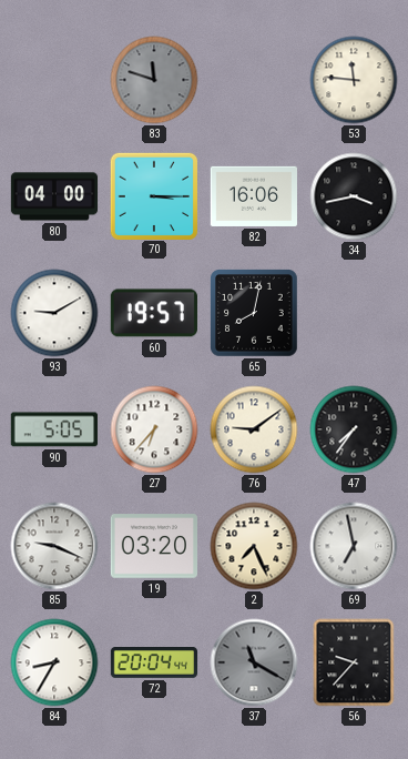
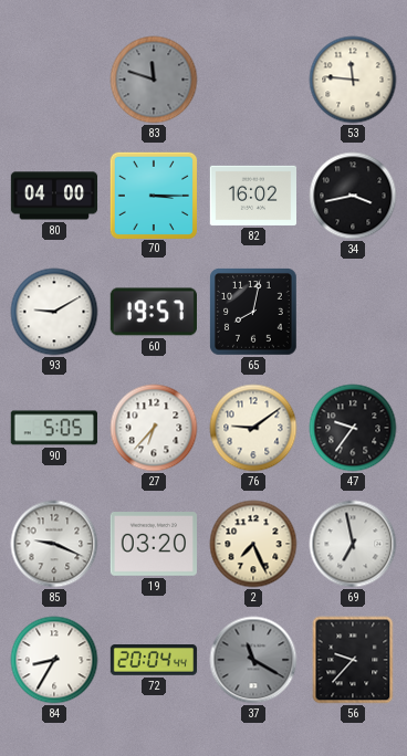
82: 16:06 -> 16:02 (252, 196)
47: 7:36 -> 9:36 (353, 428)
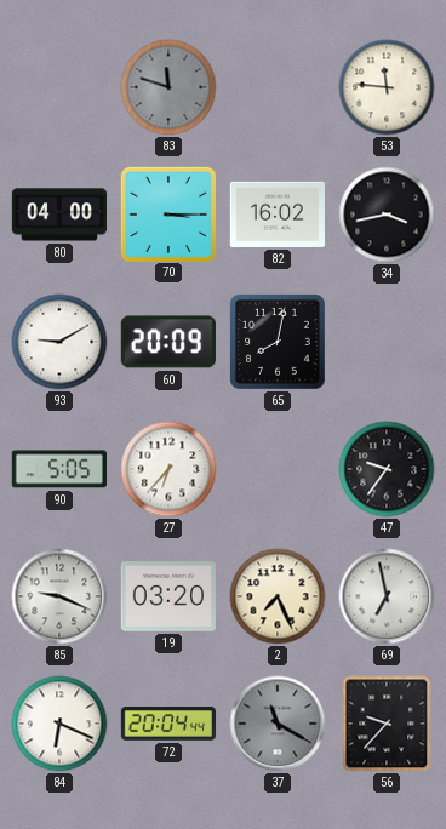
60: 19:57 -> 20:09 (168, 342)
76: 9:09 -> none (253, 428)
84: 8:35 -> 6:19 (59, 724)
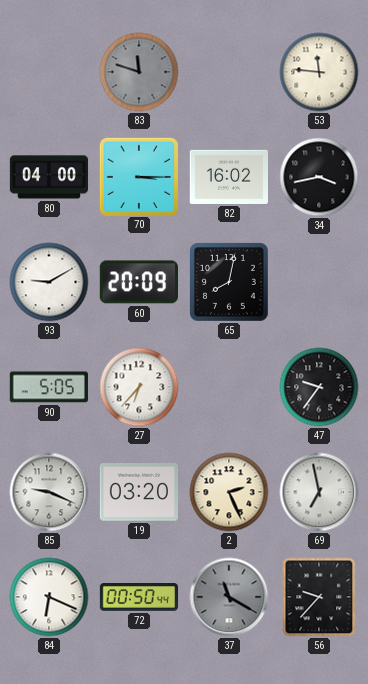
2: 7:26 -> 2:26 (229, 492)
72: 20:04 -> 00:50 (139, 598)
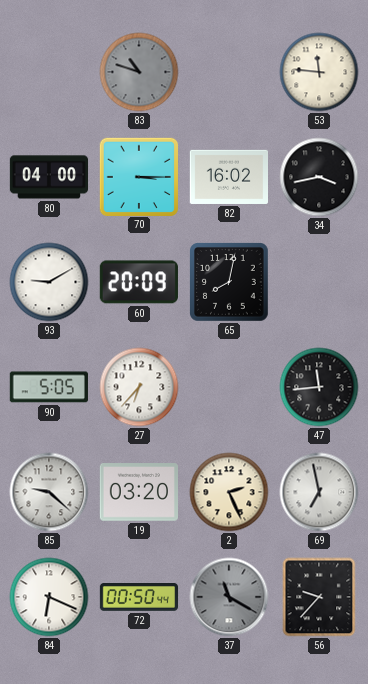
83: 11:48 -> 10:48 (139, 72)
47: 9:36 -> 11:44 (319, 387)
85: 9:19 -> 9:22 (49, 492)
